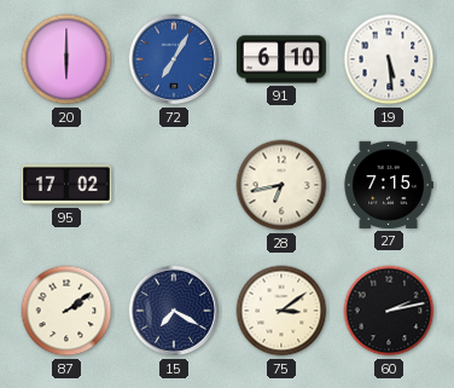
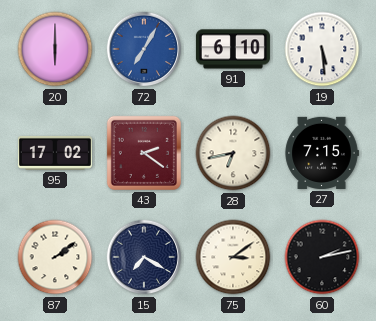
43: none -> 2:21 (144, 153)
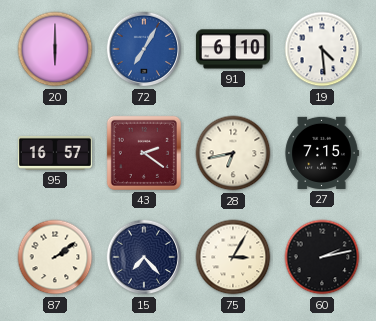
19: 5:29 -> 4:29 (322, 49)
95: 17:02 -> 16:57 (55, 153)
15: 7:20 -> 7:23 (144, 257)
75: 3:09 -> 3:05 (233, 257)
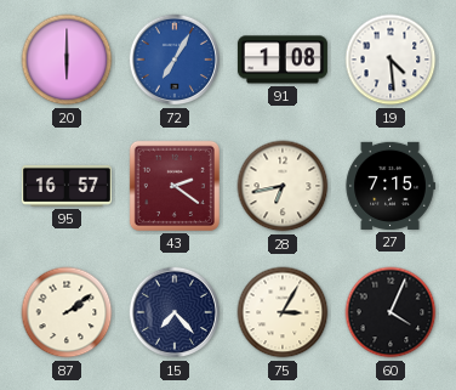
91: 6:10 -> 1:08 (283, 60)
60: 2:13 -> 4:04 (391, 312)
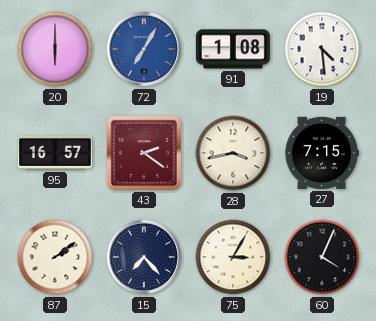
28: 6:43 -> 3:43 (233, 153)
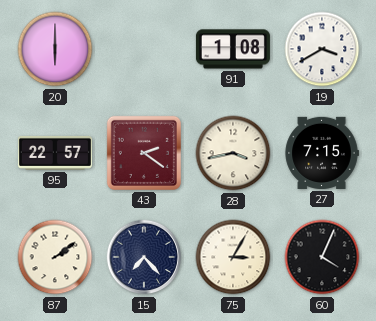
72: 7:05 -> none (144, 49)
19: 4:29 -> 3:40 (322, 49)
95: 16:57 -> 22:57 (55, 153)
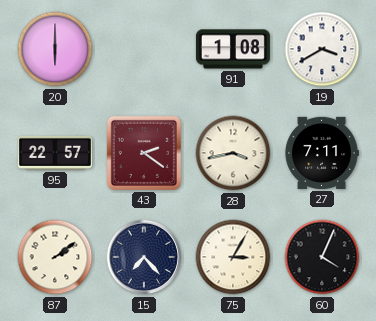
27: 7:15 -> 7:11 (322, 153)
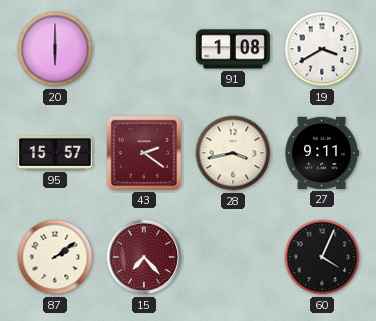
95: 22:57 -> 15:57 (55, 153)
27: 7:11 -> 9:11 (322, 153)
15 dial: navy -> burgundy (144, 257)
75: 3:05 -> none (233, 257)
